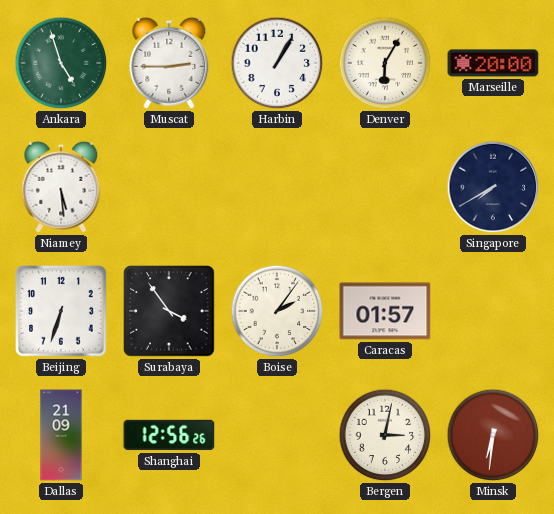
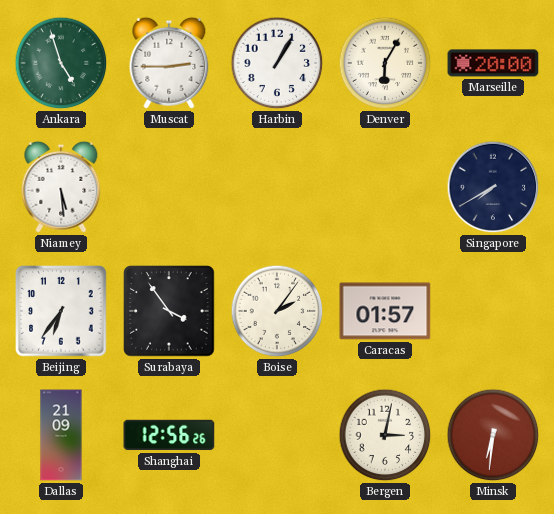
Beijing: 6:33 -> 6:36 (61, 311)
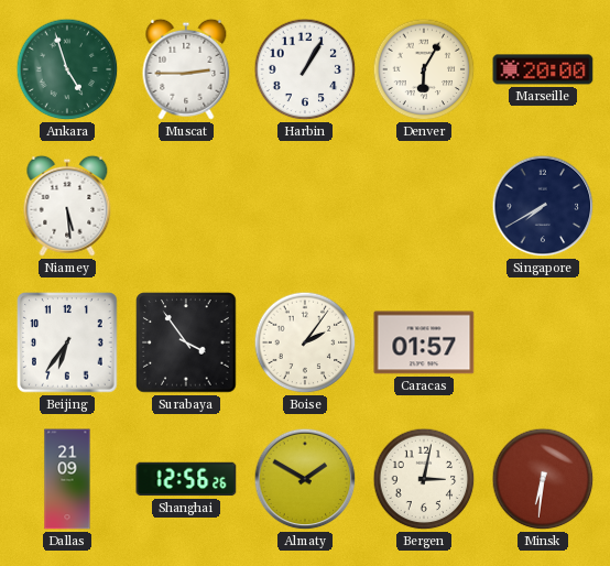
Almaty: none -> 1:50 (305, 479)
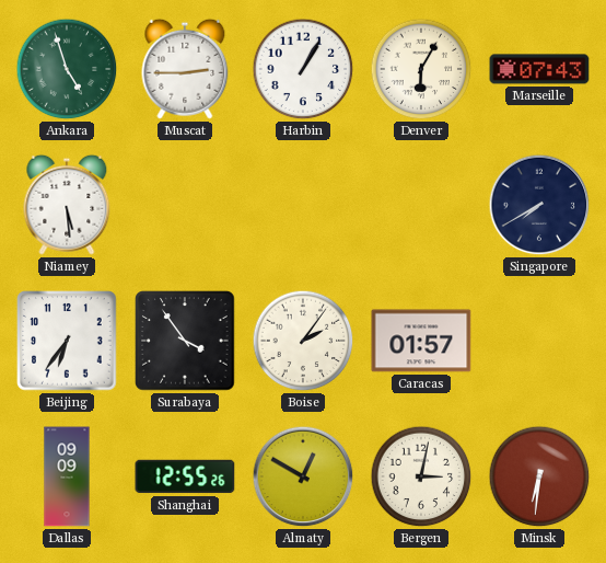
Marseille: 20:00 -> 07:43 (539, 69)
Dallas: 21:09 -> 09:09 (67, 476)
Shanghai: 12:56 -> 12:55 (185, 476)
Almaty: 1:50 -> 12:50 (303, 476)
